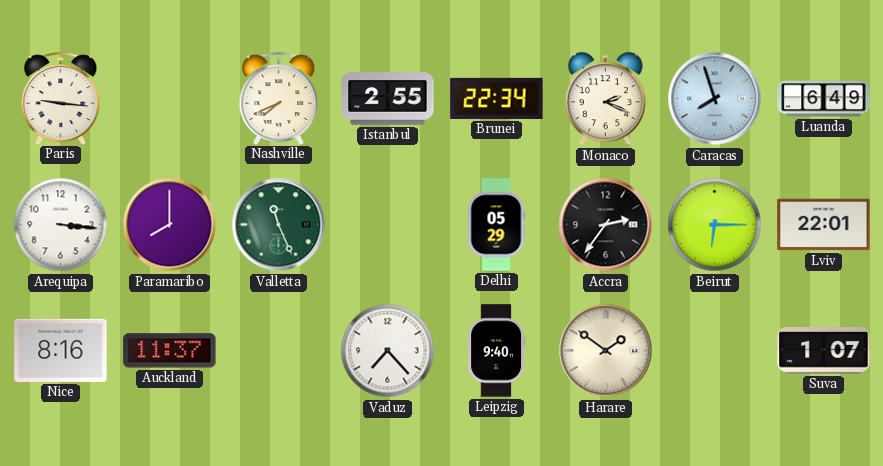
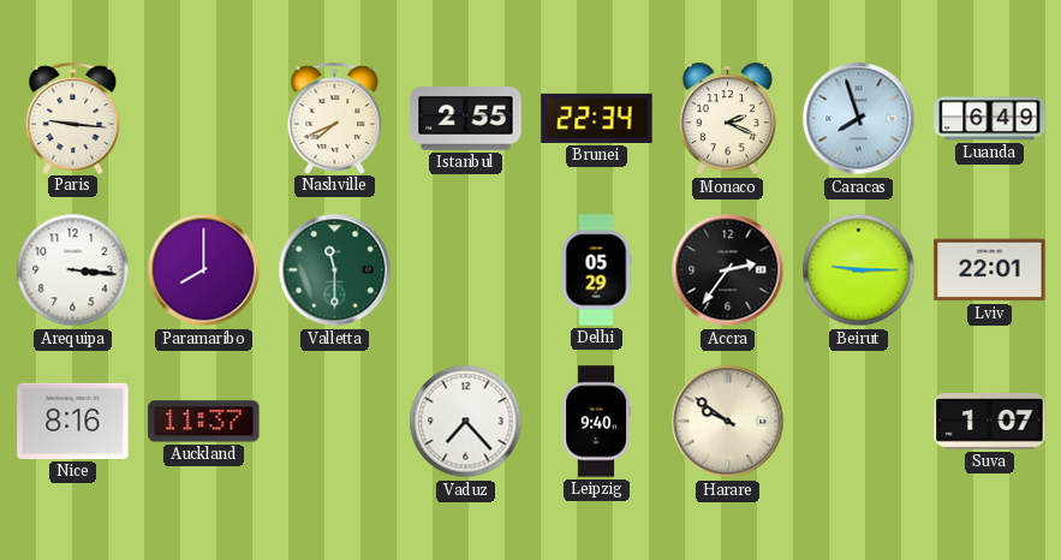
Valletta: 11:26 -> 11:30 (335, 270)
Beirut: 6:15 -> 9:15 (859, 270)
Harare: 1:51 -> 9:51 (728, 422)
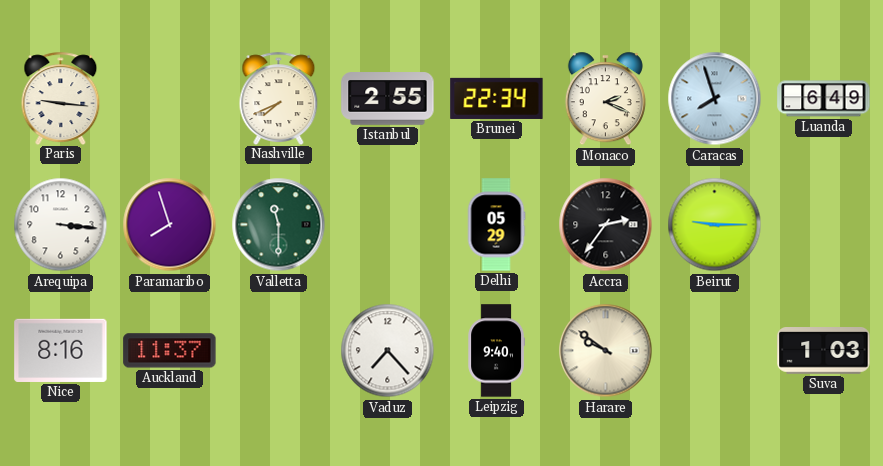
Paramaribo: 8:00 -> 7:57 (170, 225)
Lviv: 22:01 -> none (990, 270)
Suva: 1:07 -> 1:03 (824, 351)
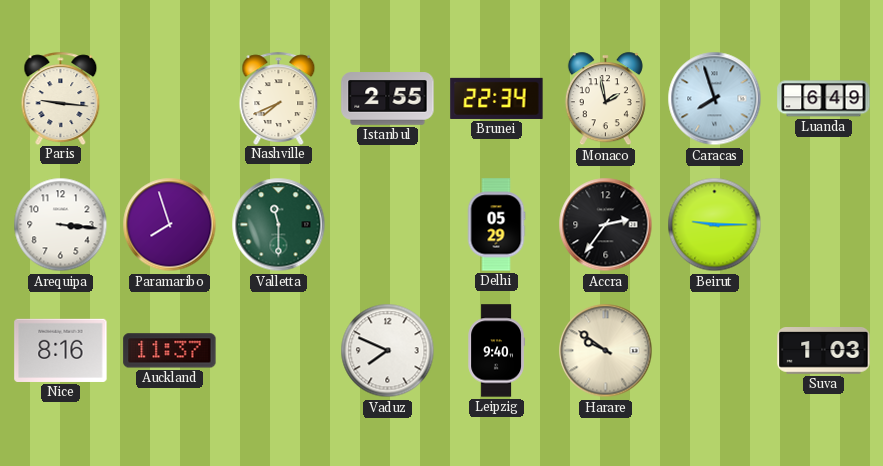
Monaco: 2:19 -> 1:58 (605, 99)
Vaduz: 7:23 -> 7:49 (388, 351)
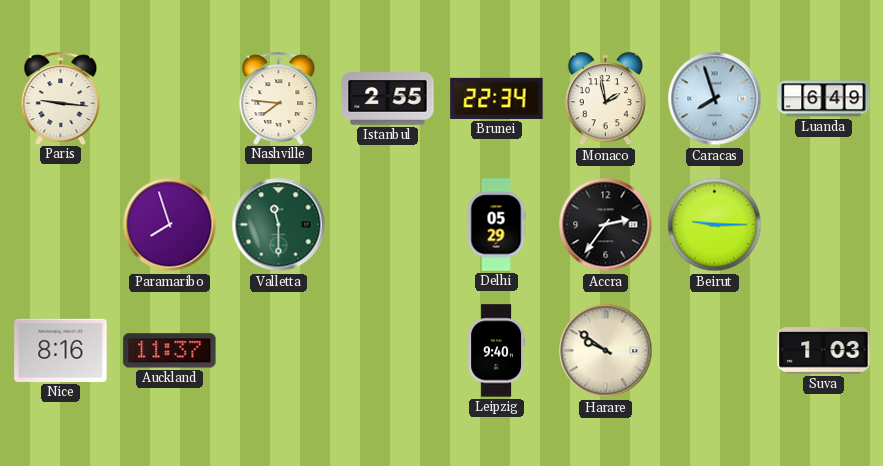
Nashville: 7:41 -> 7:46 (279, 98)
Arequipa: 3:16 -> none (61, 225)
Vaduz: 7:49 -> none (388, 351)
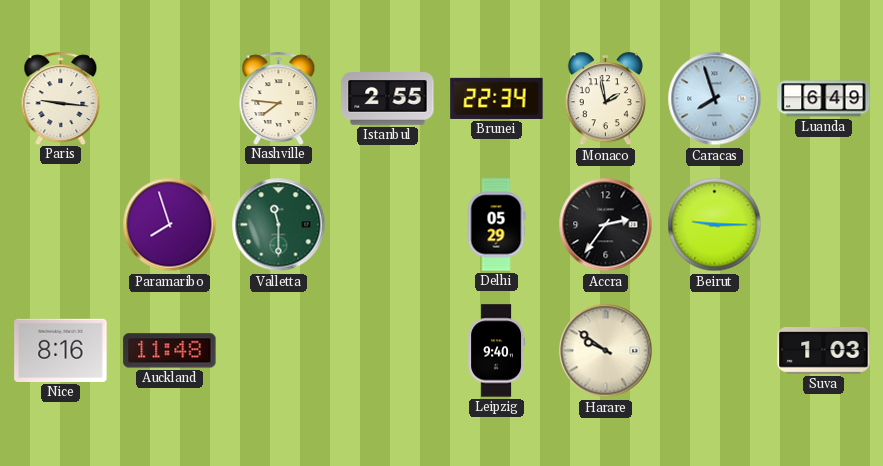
Auckland: 11:37 -> 11:48 (170, 351)
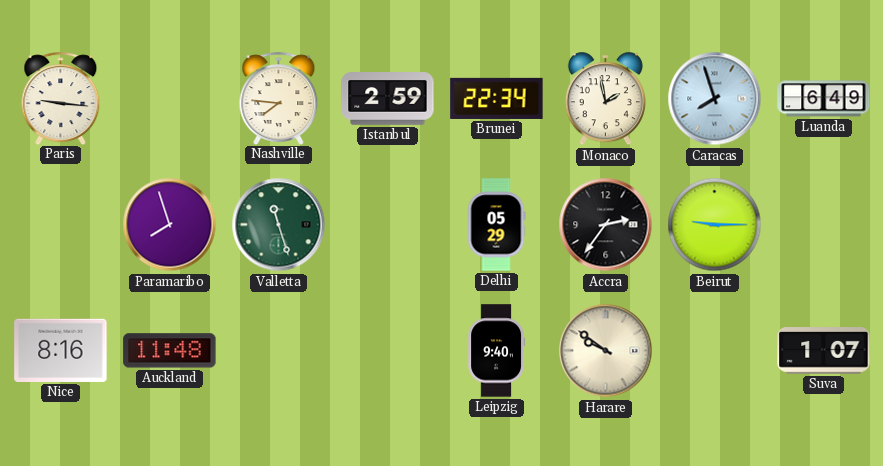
Istanbul: 2:55 -> 2:59 (388, 99)
Valletta: 11:30 -> 11:27 (279, 225)
Suva: 1:03 -> 1:07 (824, 351)
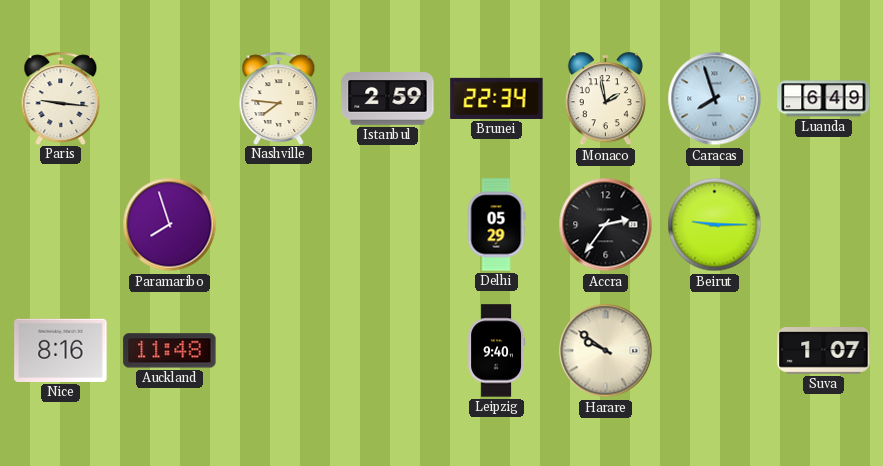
Valletta: 11:27 -> none (279, 225)
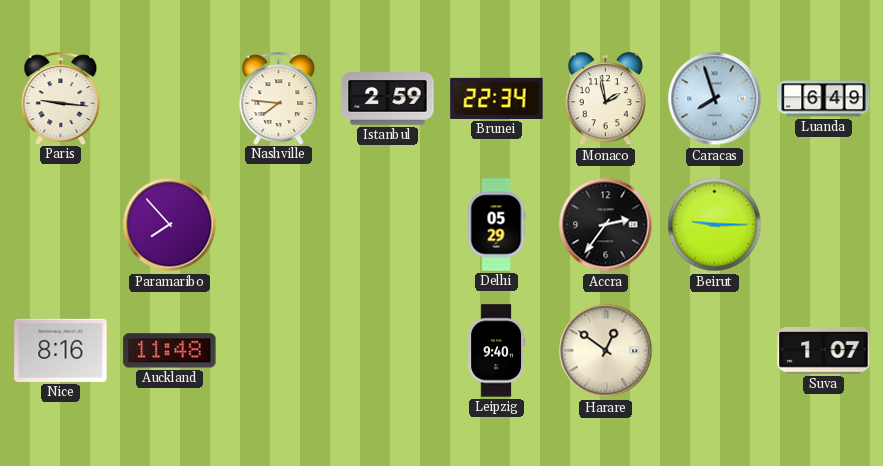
Paramaribo: 7:57 -> 7:53 (170, 225)
Harare: 9:51 -> 12:51 (606, 351)
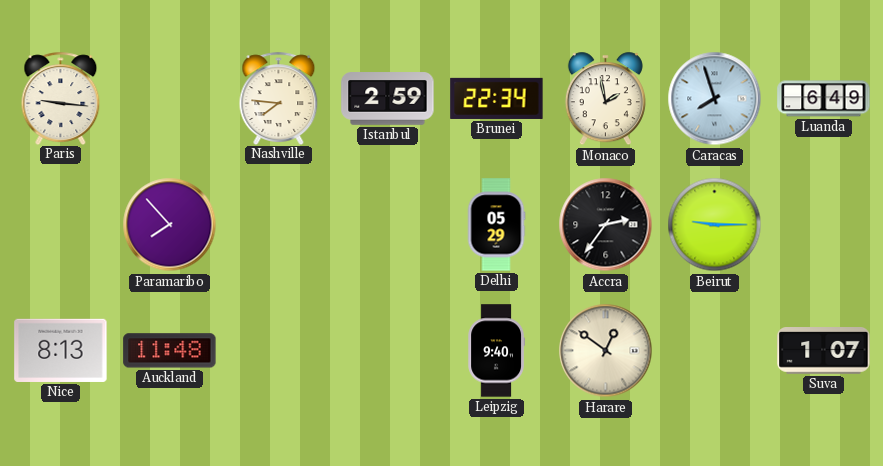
Nice: 8:16 -> 8:13 (61, 350)
